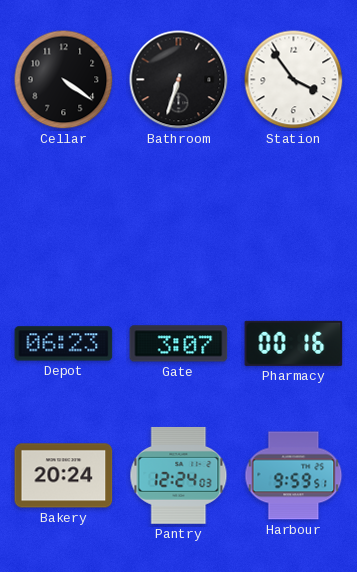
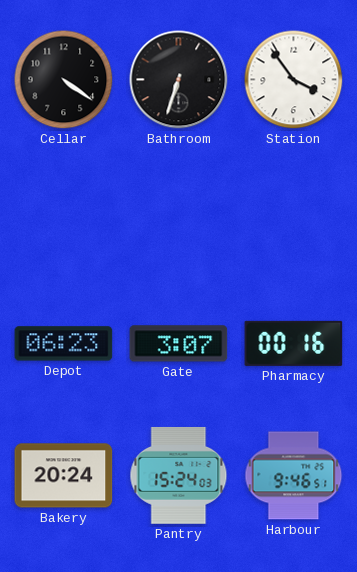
Pantry: 12:24 -> 15:24 (179, 475)
Harbour: 9:59 -> 9:46 (294, 476)
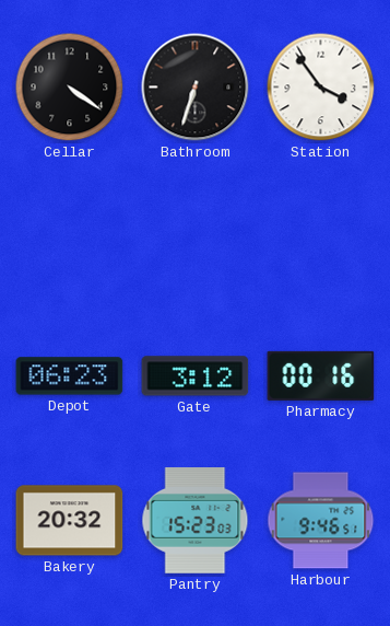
Gate: 3:07 -> 3:12 (196, 376)
Bakery: 20:24 -> 20:32 (70, 521)
Pantry: 15:24 -> 15:23 (196, 520)
